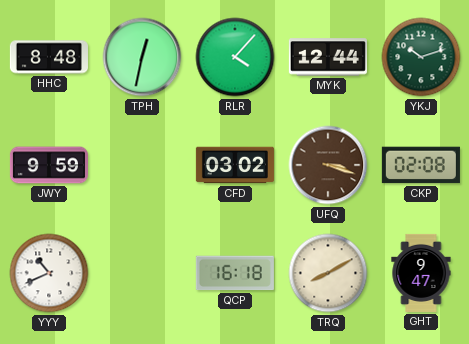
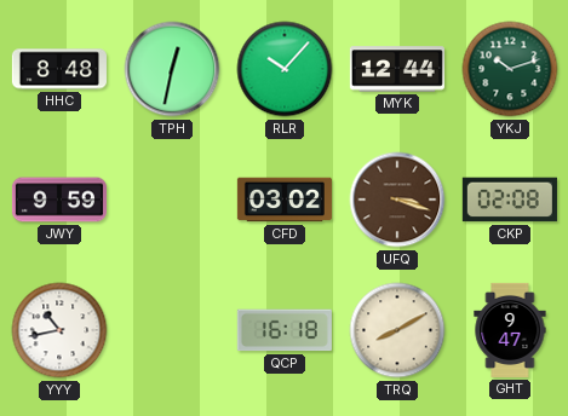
RLR: 4:07 -> 10:07 (285, 69)
YYY: 10:41 -> 10:43 (59, 330)
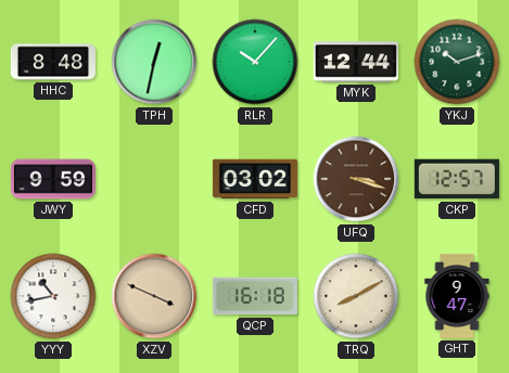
CKP: 02:08 -> 12:57 (457, 179)
XZV: none -> 3:49 (154, 296)
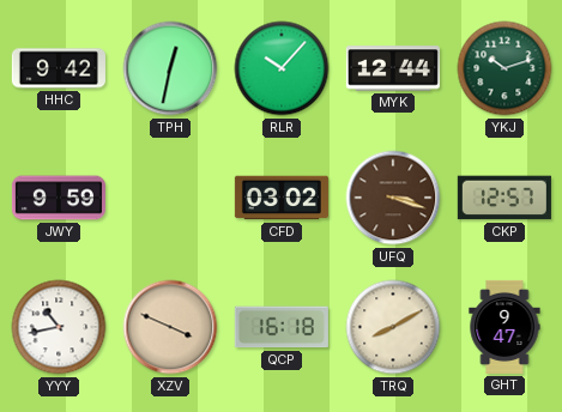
HHC: 8:48 -> 9:42 (59, 68)
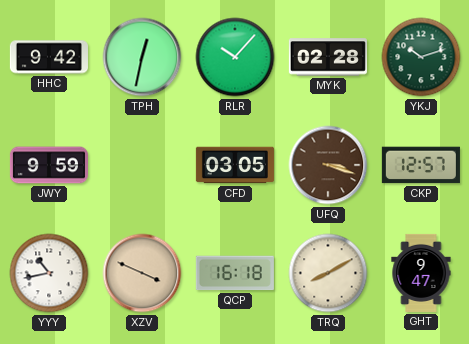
MYK: 12:44 -> 02:28 (328, 57)
CFD: 03:02 -> 03:05 (235, 165)
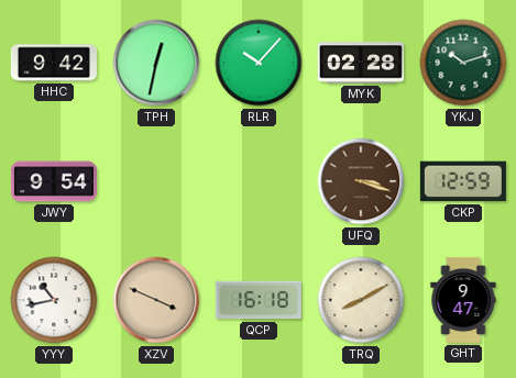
JWY: 9:59 -> 9:54 (54, 181)
CFD: 03:05 -> none (235, 165)
CKP: 12:57 -> 12:59 (463, 181)
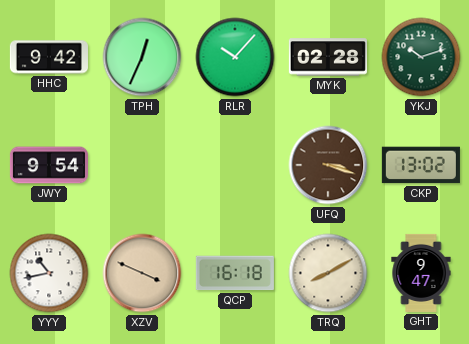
TPH: 12:32 -> 12:34 (142, 57)
CKP: 12:59 -> 13:02 (421, 165)
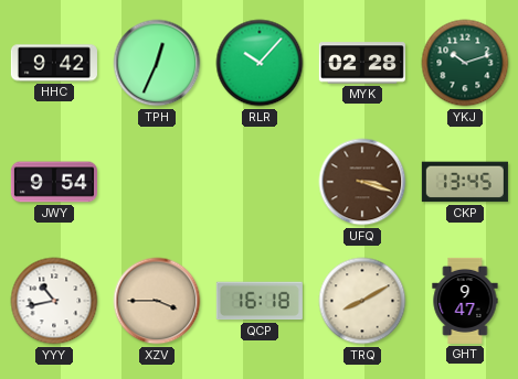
CKP: 13:02 -> 13:45 (465, 182)
XZV: 3:49 -> 3:45 (157, 301)
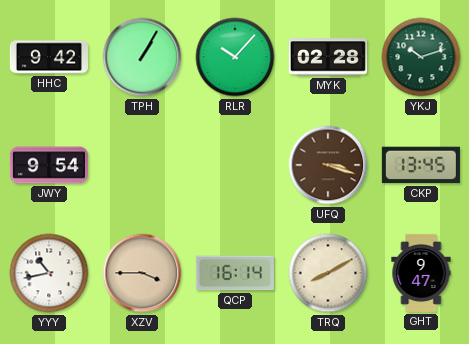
TPH: 12:34 -> 1:05 (142, 57)
QCP: 16:18 -> 16:14 (235, 273)
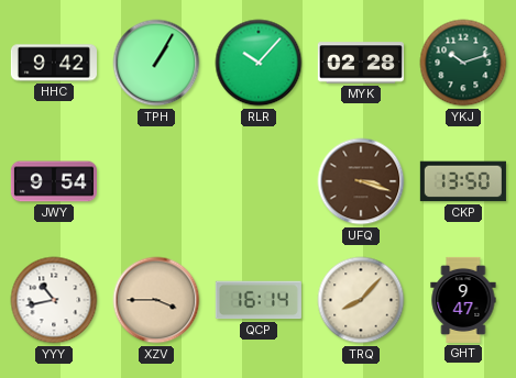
CKP: 13:45 -> 13:50 (463, 181)
TRQ: 8:10 -> 8:07 (361, 300)
